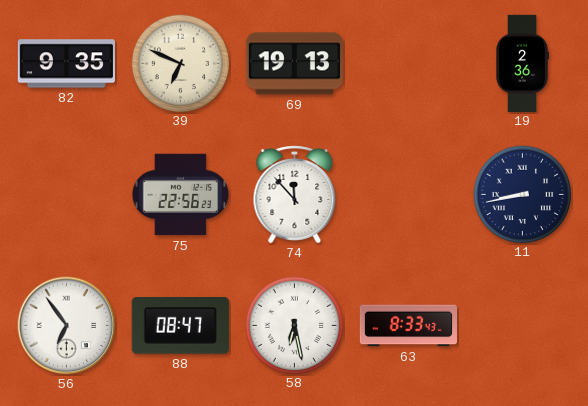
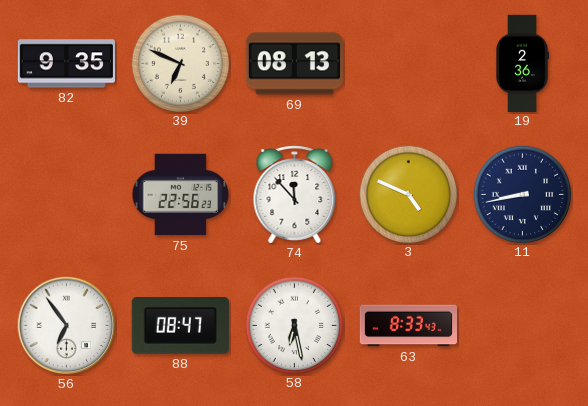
69: 19:13 -> 08:13 (294, 64)
3: none -> 4:49 (408, 194)
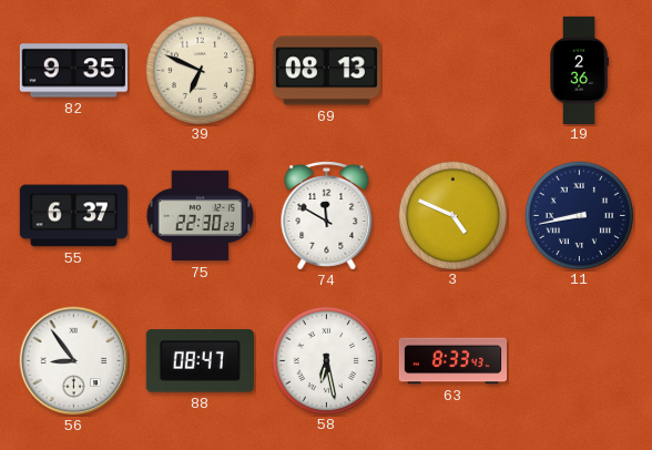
55: none -> 6:37 (73, 216)
75: 22:56 -> 22:30 (201, 216)
74: 11:53 -> 11:50 (327, 216)
56: 6:54 -> 8:54 (74, 361)
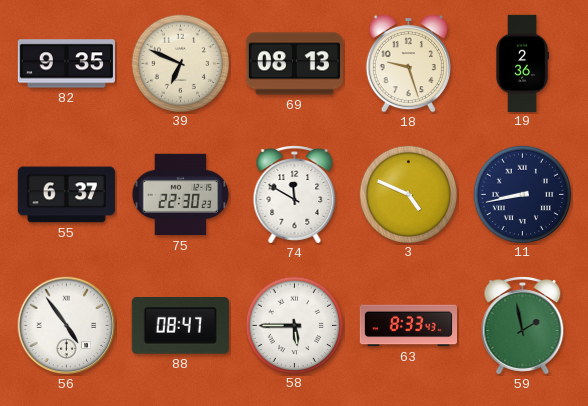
18: none -> 9:27 (408, 63)
56: 8:54 -> 4:54 (67, 326)
58: 6:28 -> 5:45 (294, 325)
59: none -> 1:58 (523, 326)
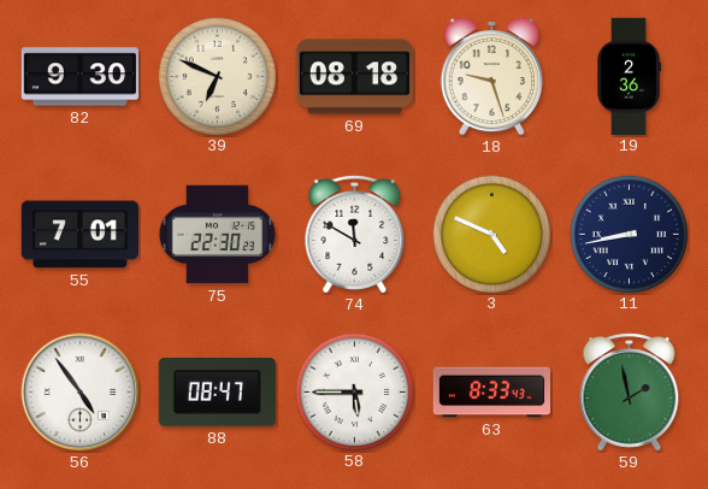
82: 9:35 -> 9:30 (79, 77)
69: 08:13 -> 08:18 (354, 77)
55: 6:37 -> 7:01 (79, 235)
